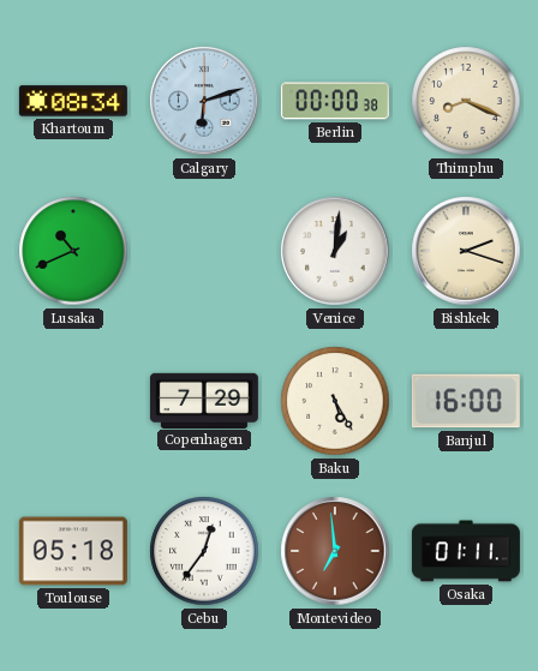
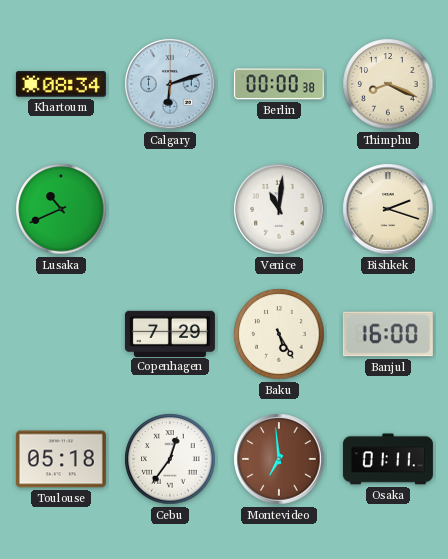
Venice: 1:01 -> 11:01 (279, 209)
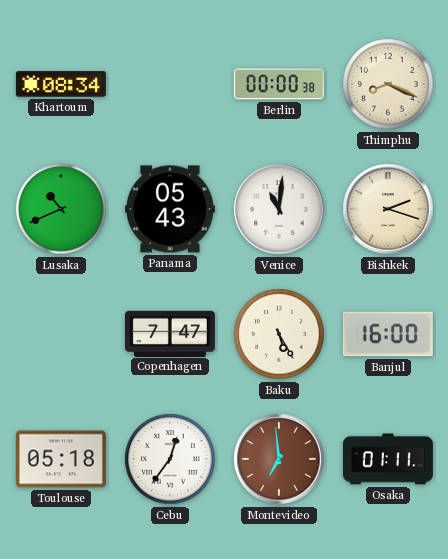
Calgary: 6:12 -> none (170, 84)
Panama: none -> 05:43 (170, 209)
Copenhagen: 7:29 -> 7:47 (170, 333)
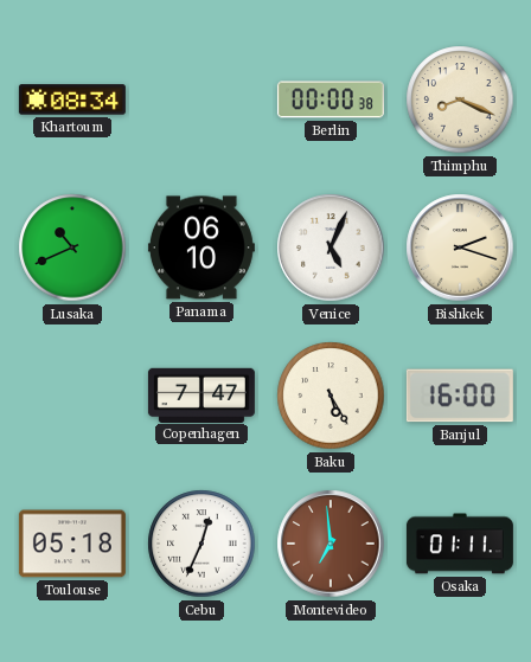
Panama: 05:43 -> 06:10 (201, 248)
Venice: 11:01 -> 5:04 (331, 248)
Cebu: 12:36 -> 12:34 (201, 544)
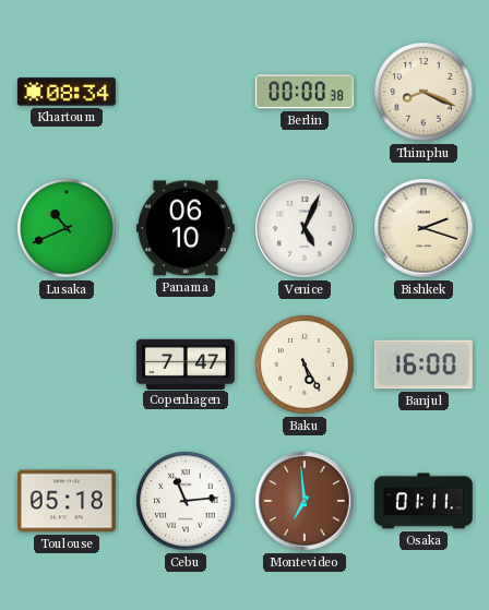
Cebu: 12:34 -> 11:14 (186, 501)
